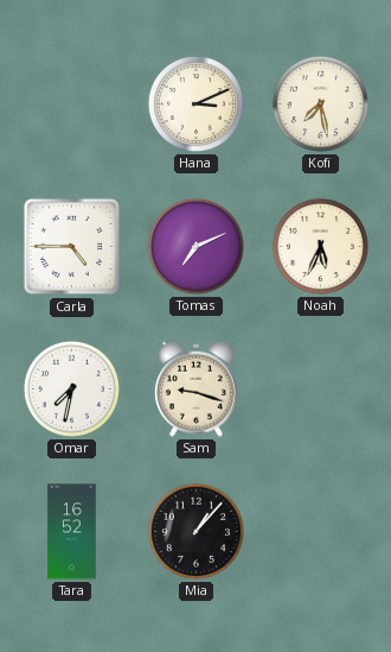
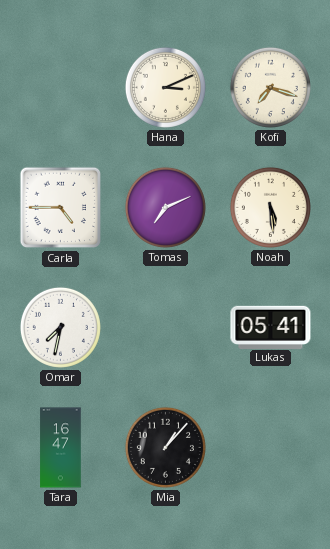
Kofi: 7:28 -> 7:18 (270, 87)
Noah: 5:34 -> 5:29 (270, 207)
Sam: 9:18 -> none (195, 388)
Lukas: none -> 05:41 (271, 327)
Tara: 16:52 -> 16:47 (61, 448)
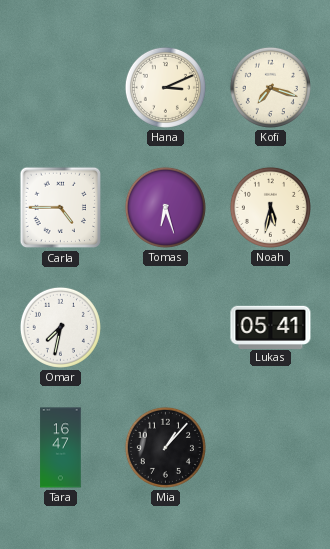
Tomas: 7:11 -> 6:27 (165, 207)
Noah: 5:29 -> 5:32 (270, 207)
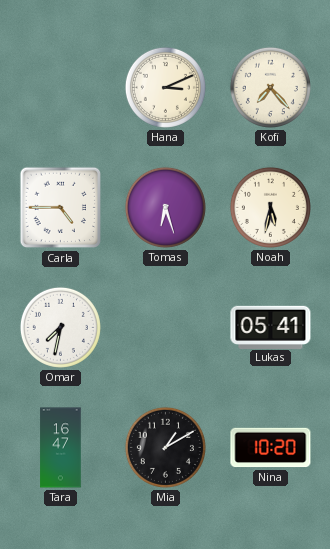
Kofi: 7:18 -> 7:23 (270, 87)
Mia: 1:07 -> 1:10 (165, 447)
Nina: none -> 10:20 (271, 448)
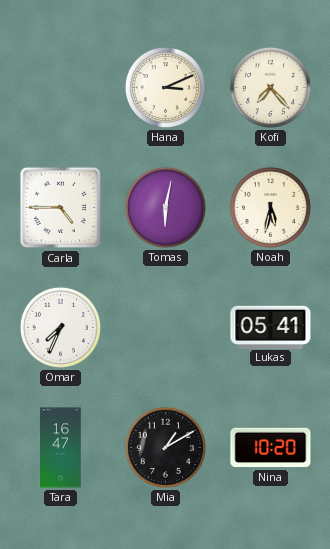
Tomas: 6:27 -> 6:02 (165, 207)
Omar: 7:32 -> 7:34 (60, 327)
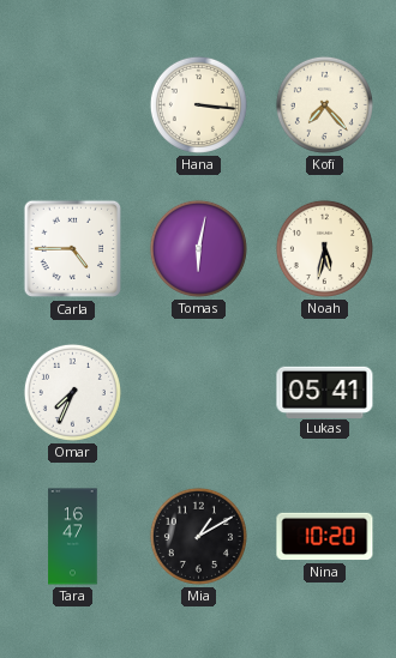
Hana: 3:11 -> 3:16 (198, 104)
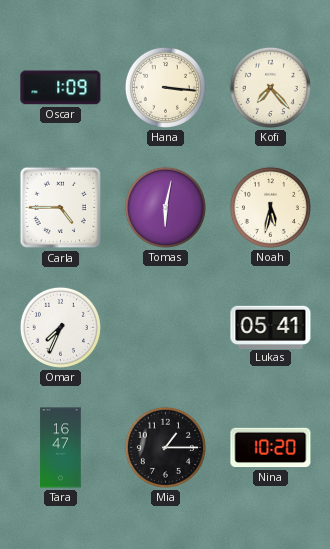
Oscar: none -> 1:09 (61, 88)
Mia: 1:10 -> 1:15 (165, 447)
